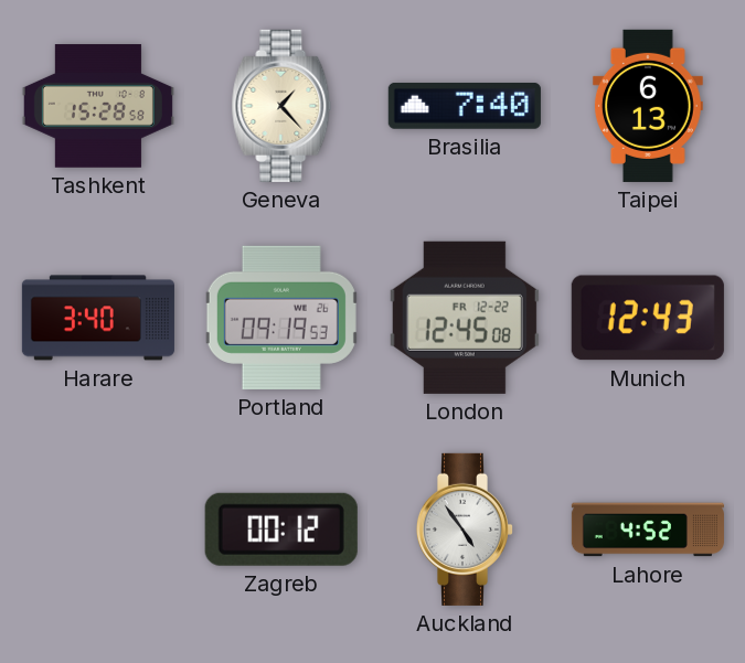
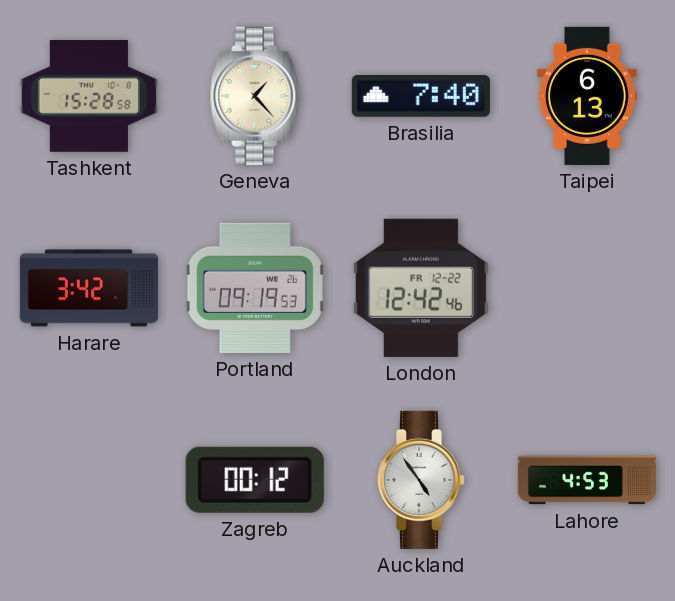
Harare: 3:40 -> 3:42 (89, 288)
London: 12:45 -> 12:42 (421, 288)
Munich: 12:43 -> none (648, 318)
Lahore: 4:52 -> 4:53 (587, 480)
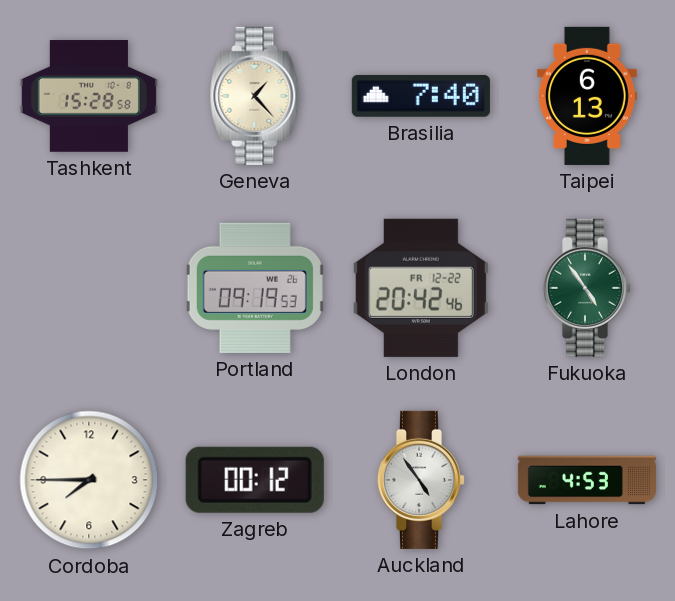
Harare: 3:42 -> none (89, 288)
London: 12:42 -> 20:42 (421, 288)
Fukuoka: none -> 4:54 (586, 288)
Cordoba: none -> 7:45 (89, 480)
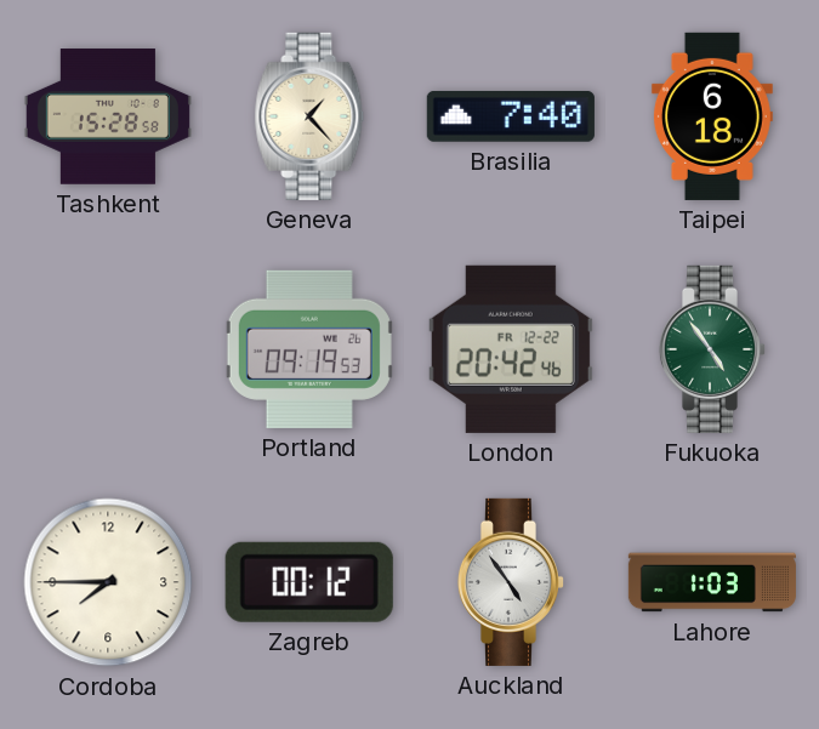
Taipei: 6:13 -> 6:18 (712, 116)
Lahore: 4:53 -> 1:03 (712, 582)
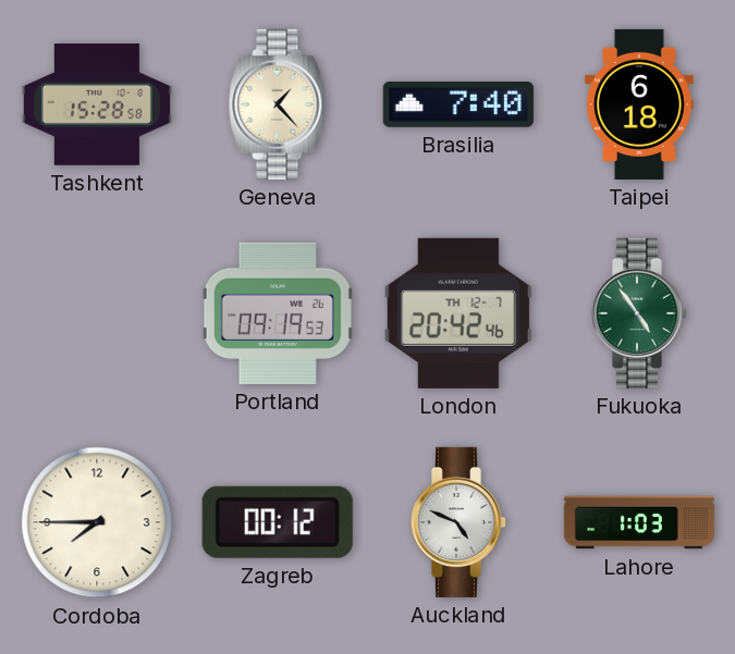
London date: FR 12-22 -> TH 12-7 (458, 313)
Auckland: 4:54 -> 4:49 (457, 522)
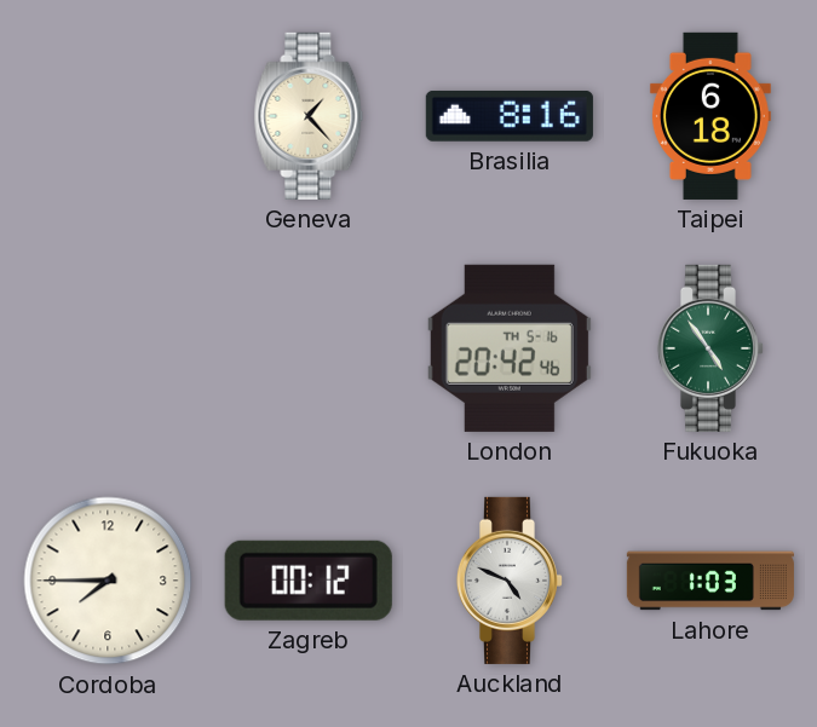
Tashkent: 15:28 -> none (97, 104)
Brasilia: 7:40 -> 8:16 (510, 116)
Portland: 09:19 -> none (278, 313)
London date: TH 12-7 -> TH 5-16 (510, 348)
